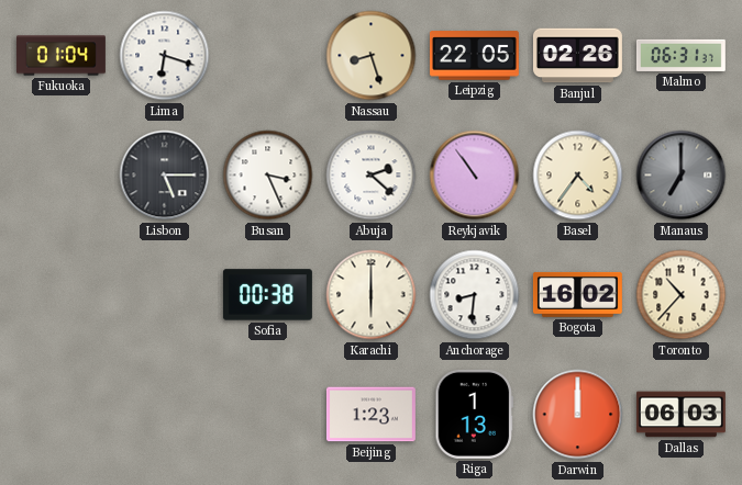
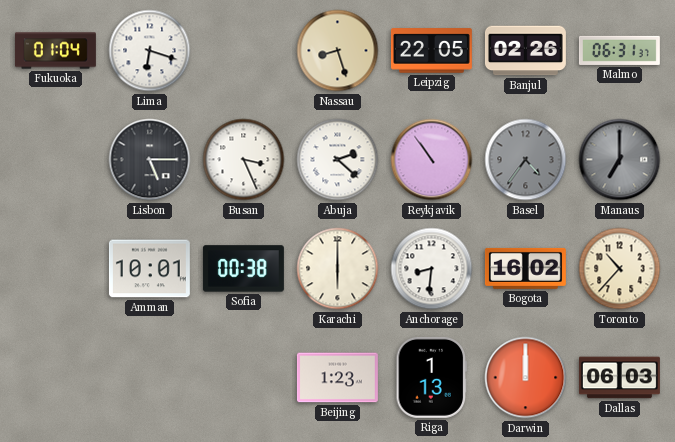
Basel dial: cream -> grey (526, 160)
Amman: none -> 10:01 (149, 269)
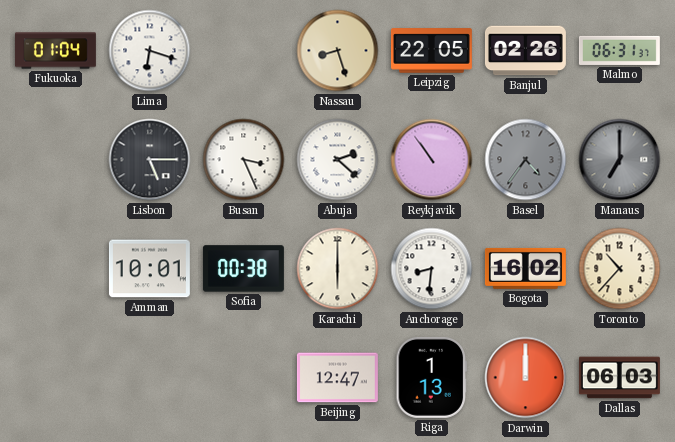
Beijing: 1:23 -> 12:47 (337, 378)
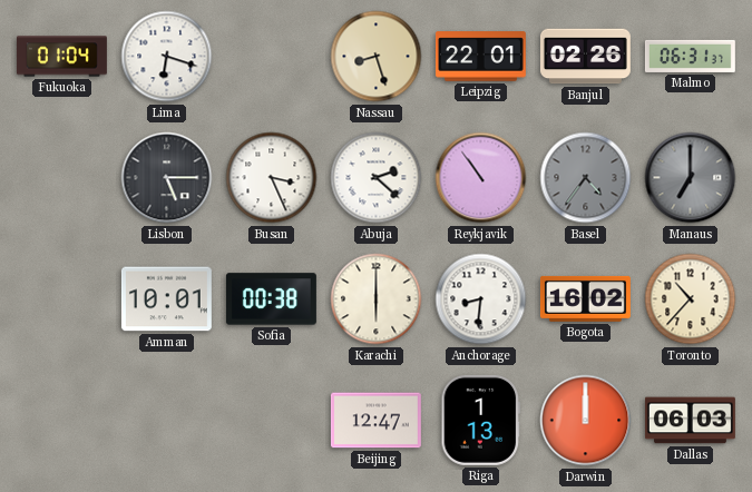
Leipzig: 22:05 -> 22:01 (480, 57)
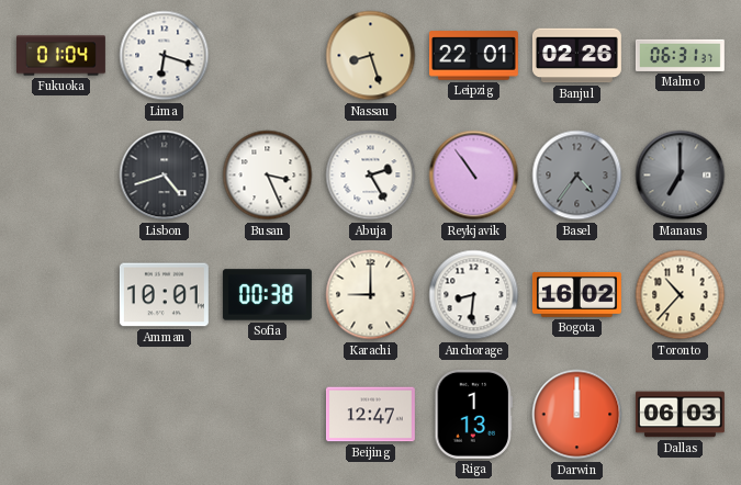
Lisbon: 5:15 -> 4:42 (165, 176)
Abuja: 2:22 -> 2:25 (371, 176)
Karachi: 6:00 -> 9:00 (371, 295)
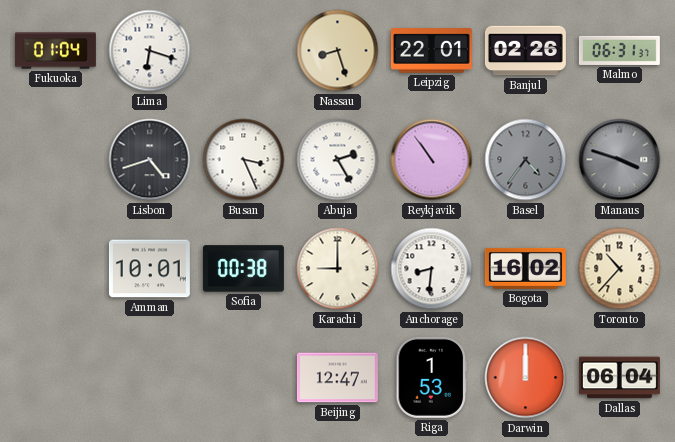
Manaus: 7:00 -> 3:48 (620, 160)
Riga: 1:13 -> 1:53 (432, 377)
Dallas: 06:03 -> 06:04 (619, 378)
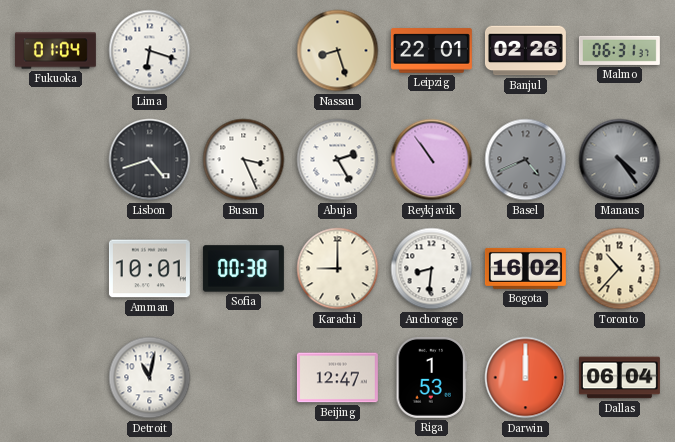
Basel: 4:36 -> 4:41 (526, 160)
Manaus: 3:48 -> 4:24 (620, 160)
Detroit: none -> 11:02 (150, 378)
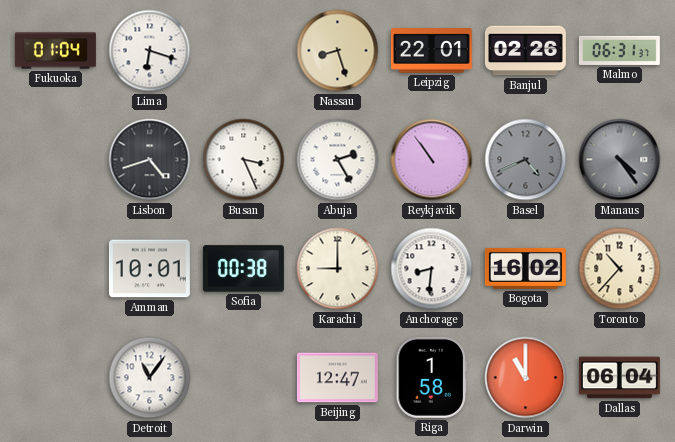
Detroit: 11:02 -> 11:06 (150, 378)
Riga: 1:53 -> 1:58 (432, 377)
Darwin: 12:00 -> 11:00 (526, 378)
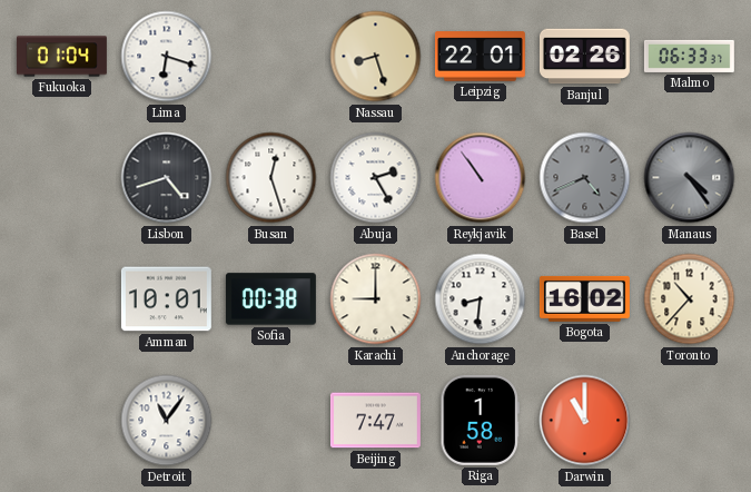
Malmo: 06:31 -> 06:33 (689, 56)
Busan: 3:26 -> 12:27 (271, 178)
Beijing: 12:47 -> 7:47 (375, 421)
Dallas: 06:04 -> none (619, 378)
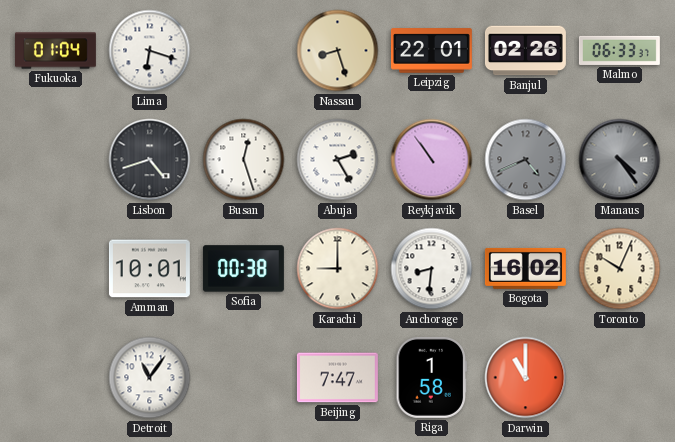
Toronto: 10:37 -> 10:04 (620, 269)
